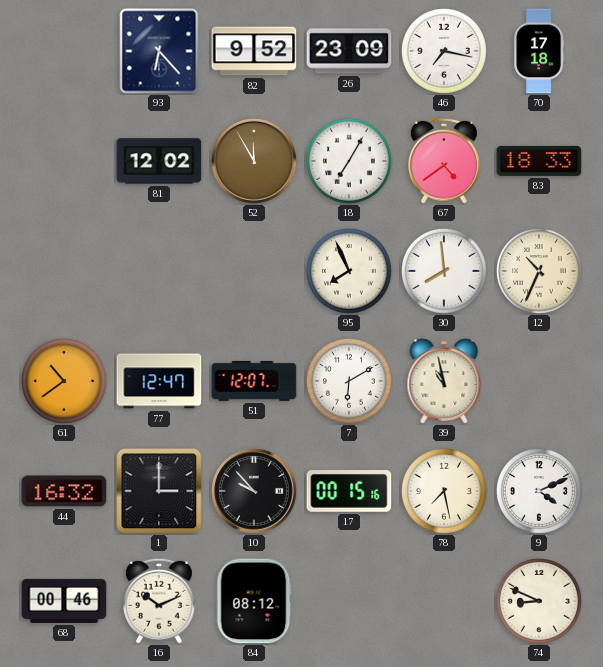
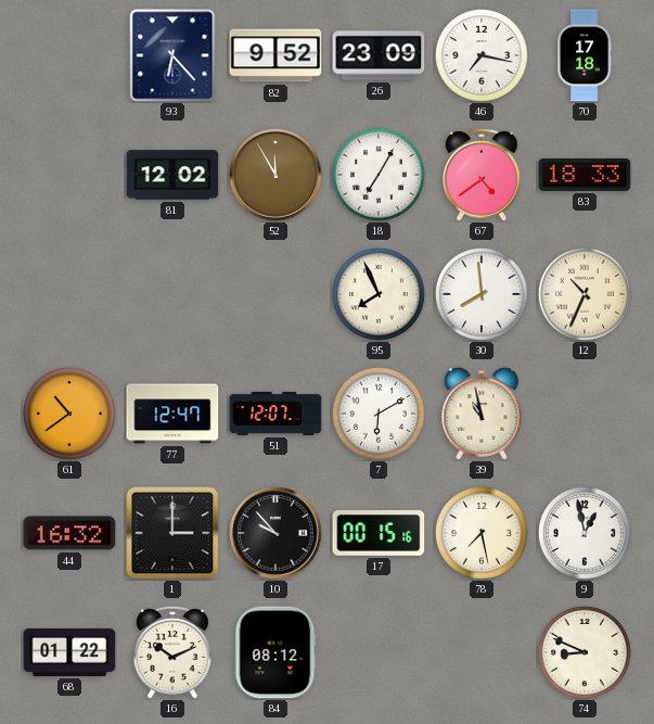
9: 4:11 -> 12:58 (585, 533)
68: 00:46 -> 01:22 (69, 652)
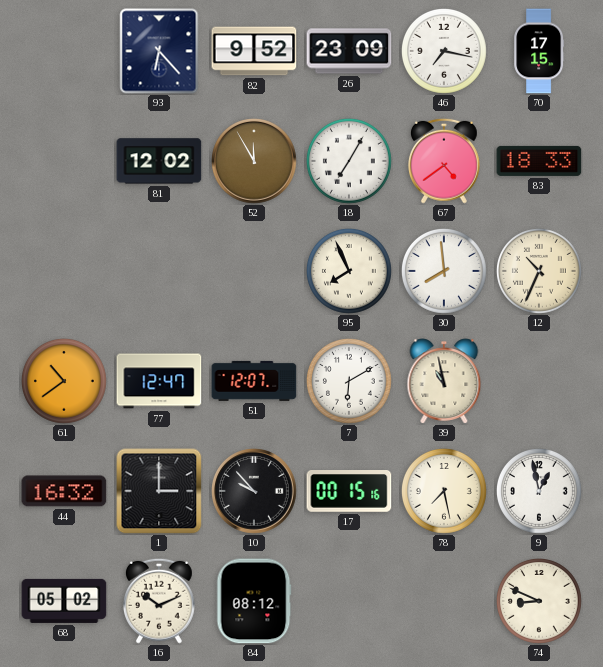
70: 17:18 -> 17:15 (539, 51)
68: 01:22 -> 05:02 (64, 601)
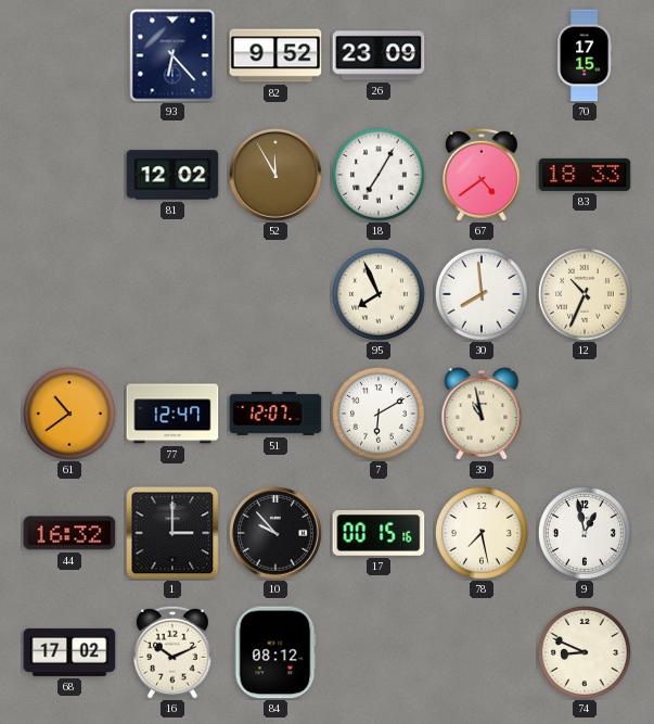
46: 7:17 -> none (444, 51)
68: 05:02 -> 17:02 (69, 652)
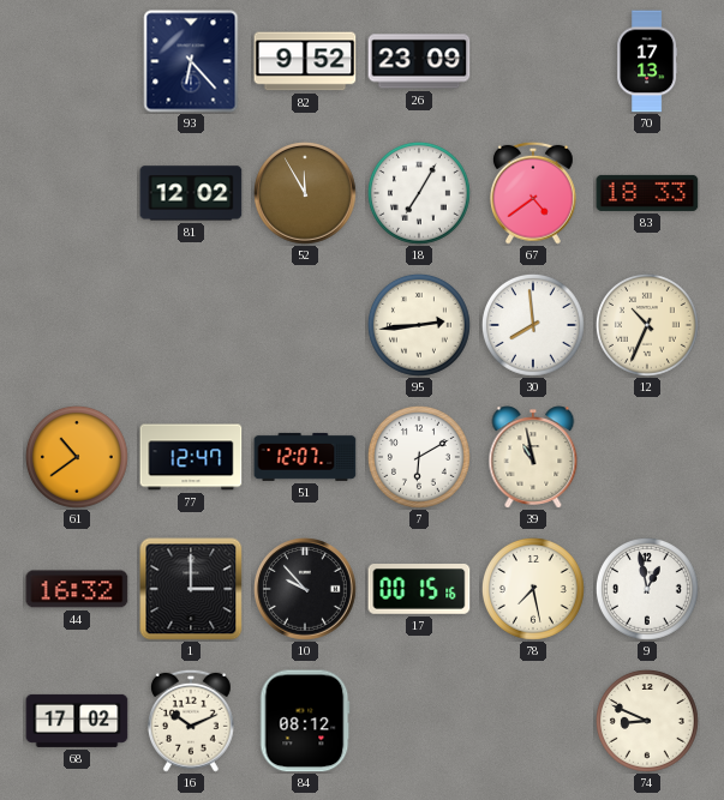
70: 17:15 -> 17:13 (647, 61)
95: 7:56 -> 2:44 (419, 325)
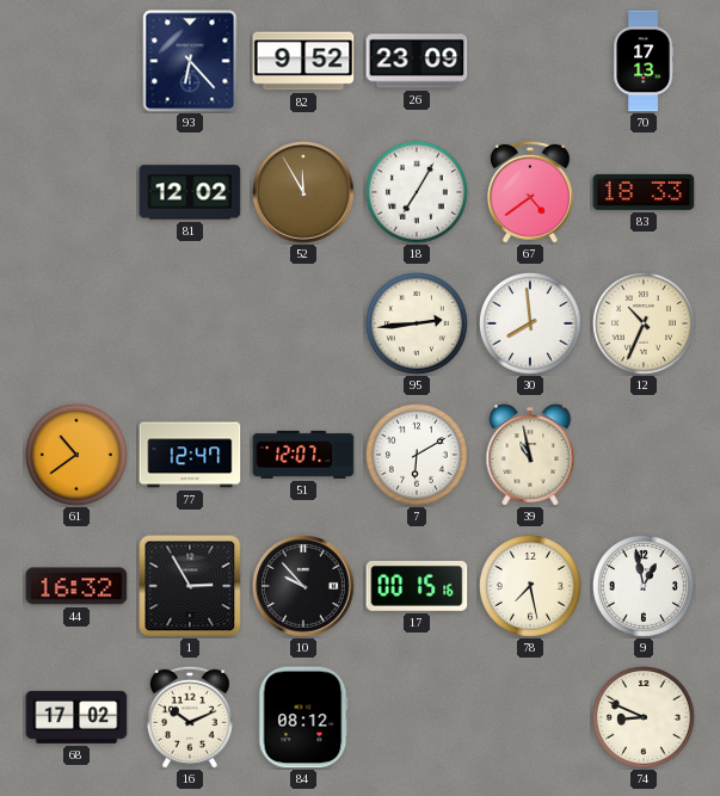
1: 3:00 -> 2:55 (190, 586)
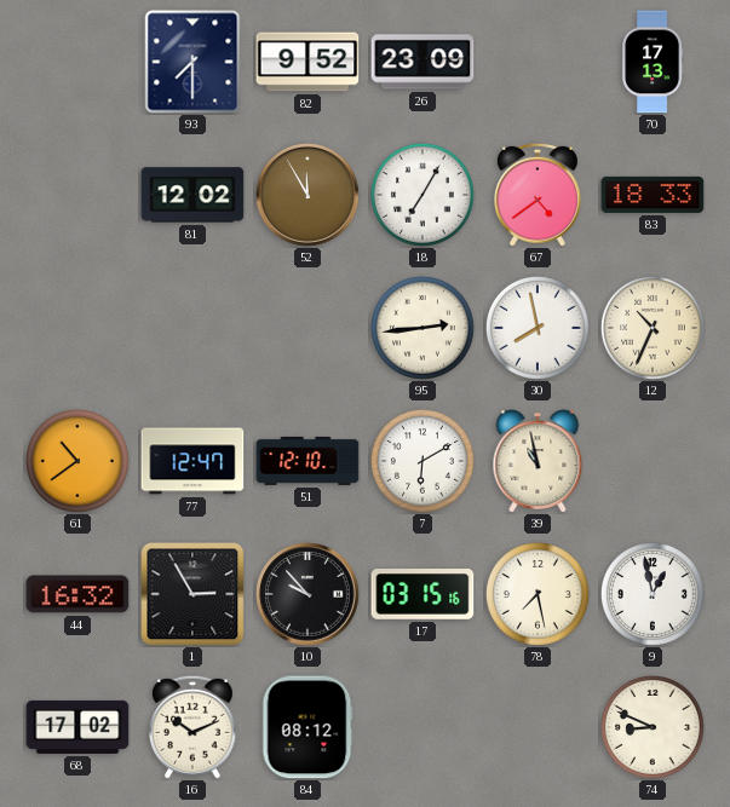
93: 6:23 -> 7:30 (192, 62)
30: 7:59 -> 7:58 (538, 328)
51: 12:07 -> 12:10 (307, 461)
17: 00:15 -> 03:15 (423, 595)
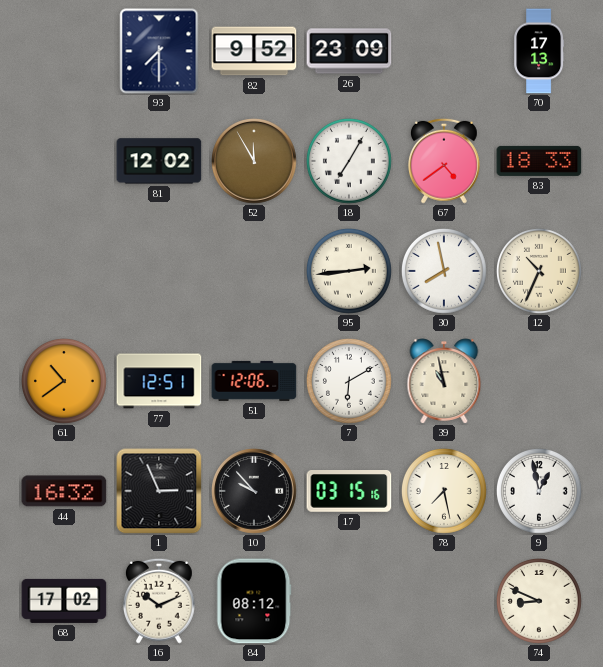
77: 12:47 -> 12:51 (159, 381)
51: 12:10 -> 12:06 (254, 381)
1: 2:55 -> 2:56 (159, 491)
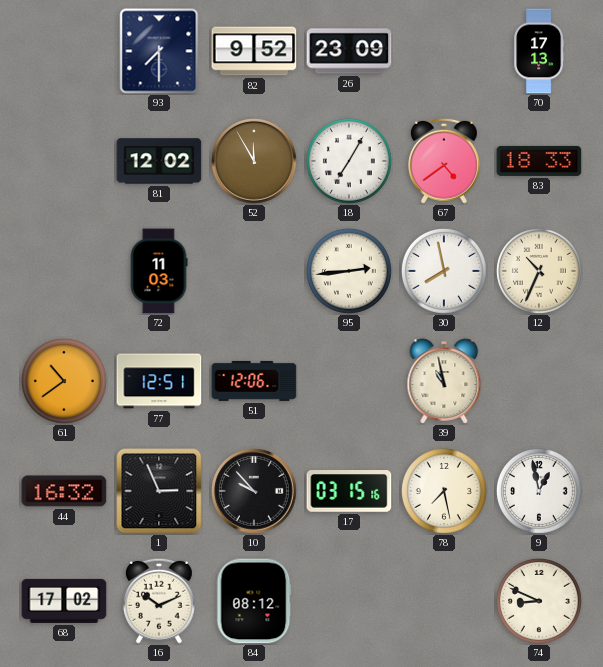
72: none -> 11:03 (159, 271)
7: 6:10 -> none (349, 381)
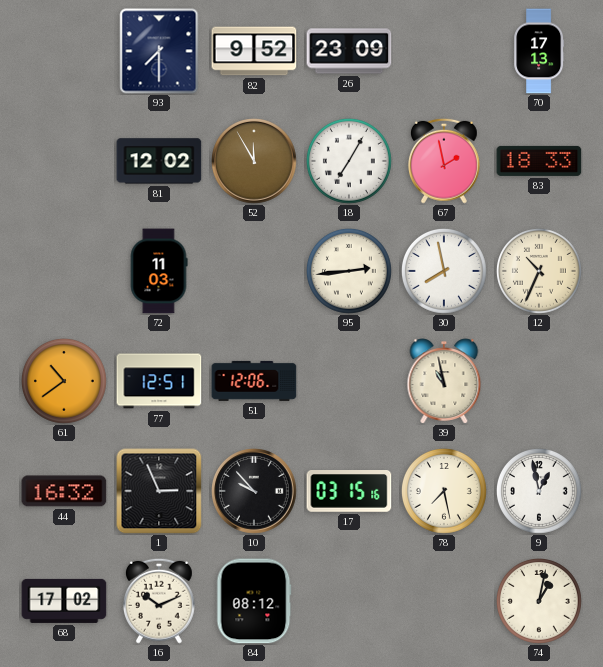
67: 4:39 -> 1:58 (444, 161)
74: 8:49 -> 1:02 (539, 601)
